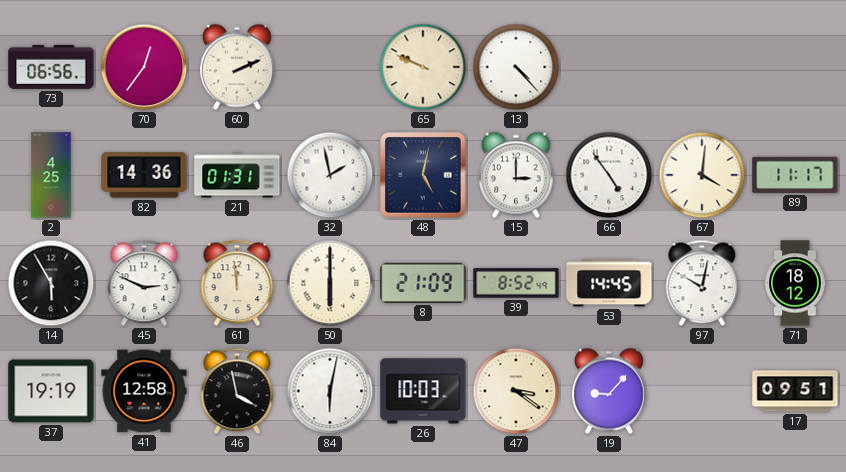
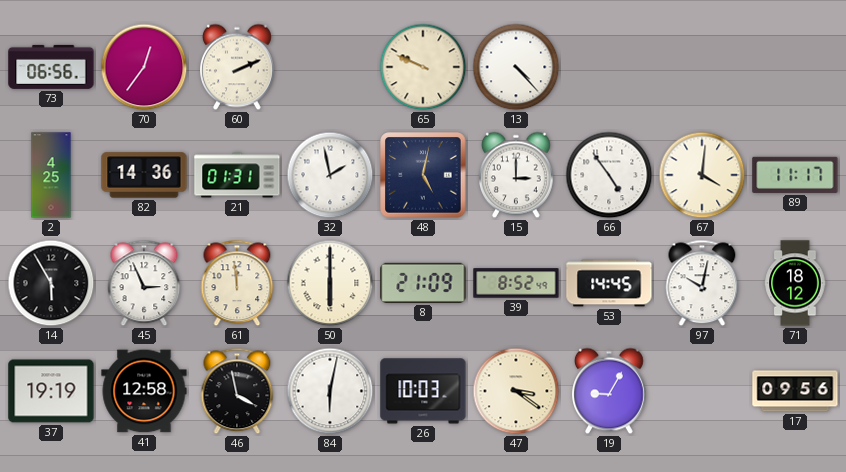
45: 2:49 -> 2:56 (144, 283)
19: 9:07 -> 9:05 (610, 391)
17: 09:51 -> 09:56 (795, 391)
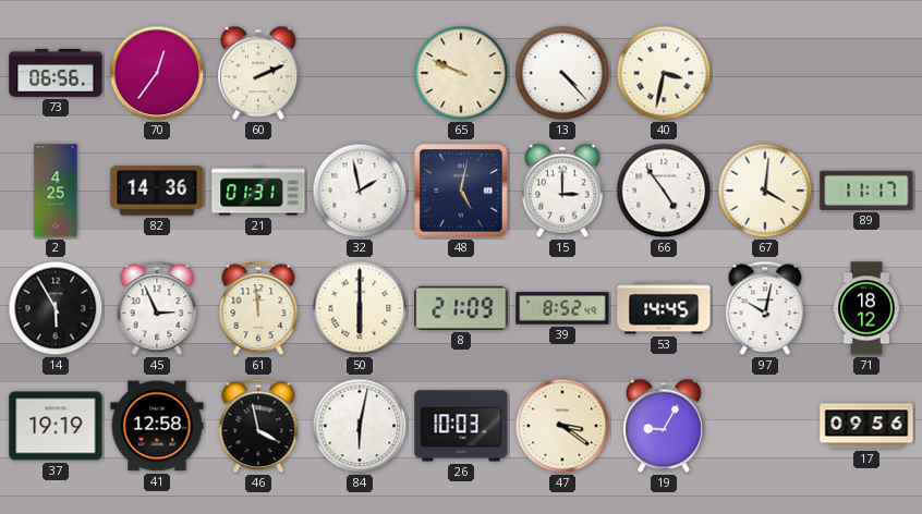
40: none -> 3:32 (664, 73)
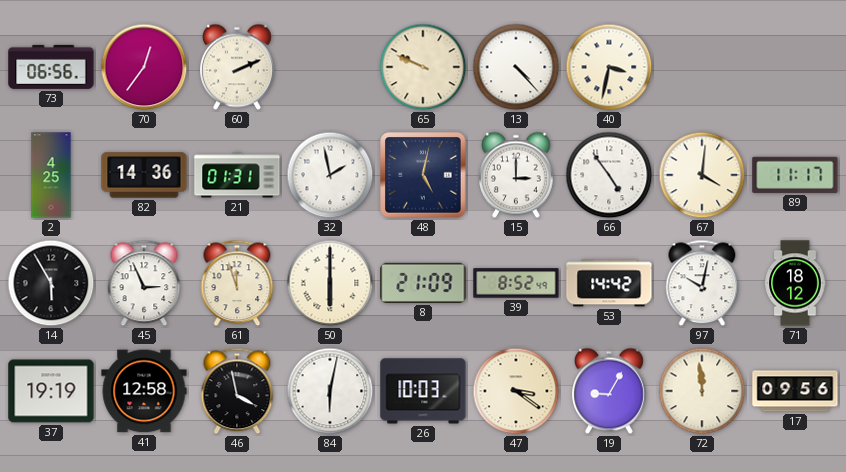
61: 11:59 -> 11:57 (237, 283)
53: 14:45 -> 14:42 (609, 283)
72: none -> 11:59 (702, 391)
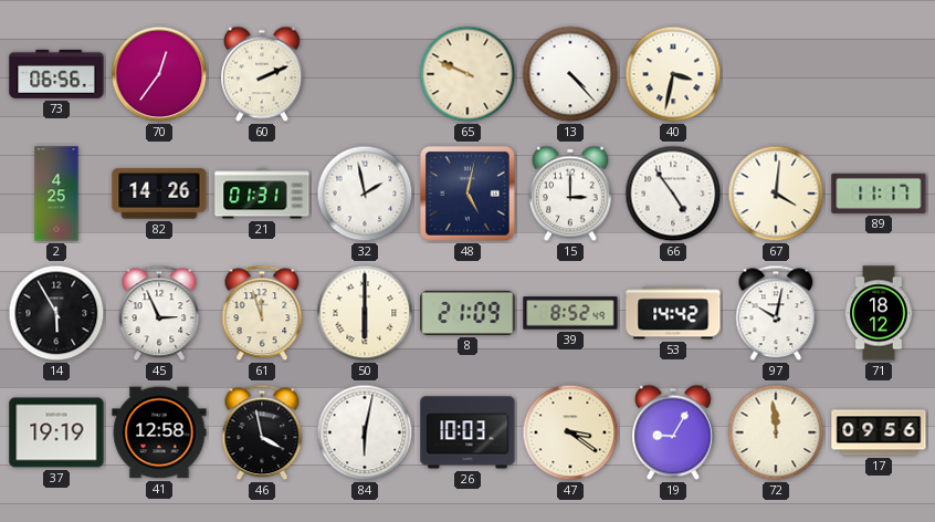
82: 14:36 -> 14:26 (159, 194)
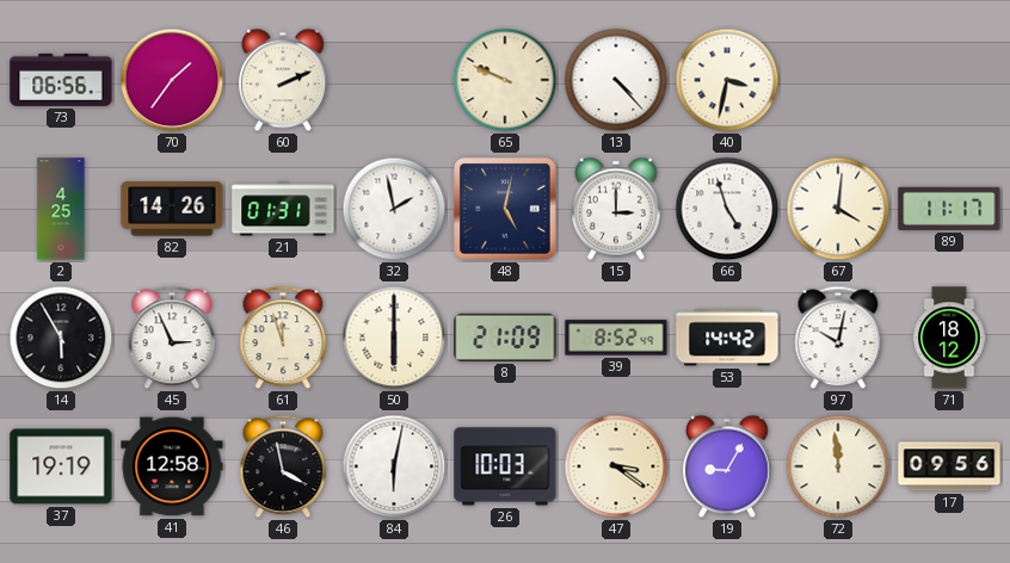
70: 12:36 -> 1:36 (172, 80)
66: 4:54 -> 4:57 (727, 209)
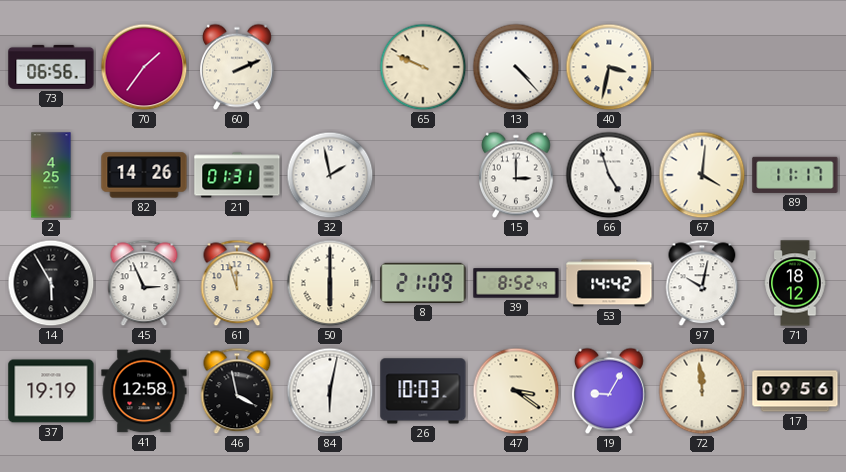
48: 5:02 -> none (505, 209)
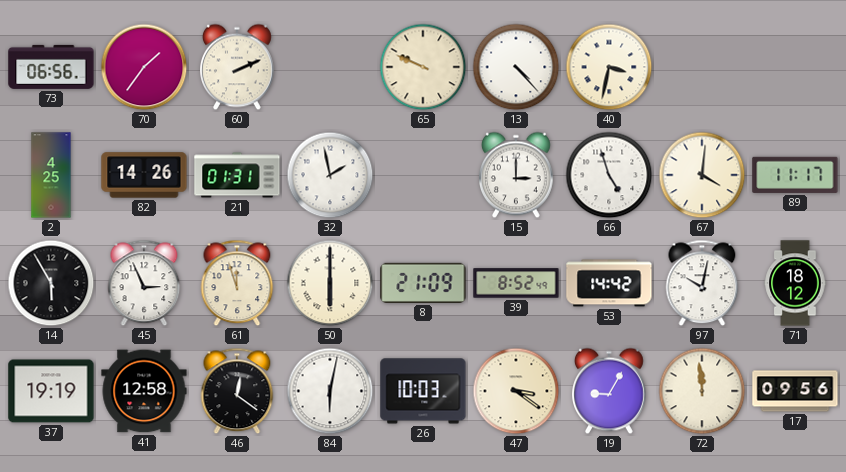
46: 3:58 -> 12:21 (237, 391)
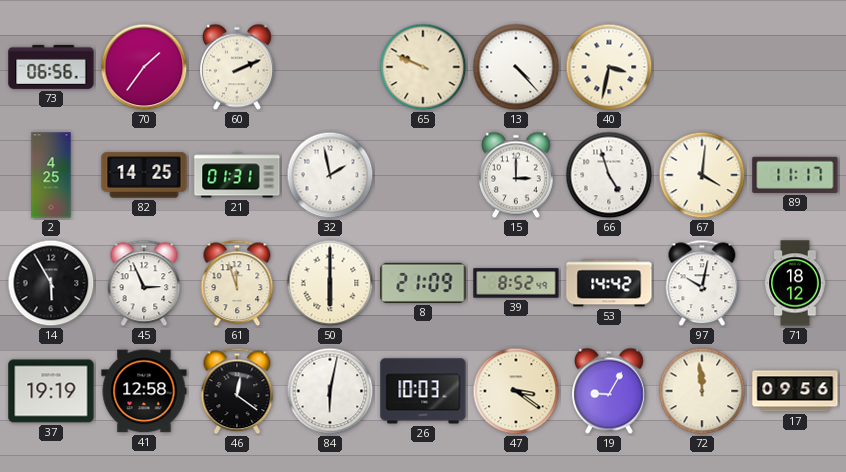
82: 14:26 -> 14:25 (144, 175)
